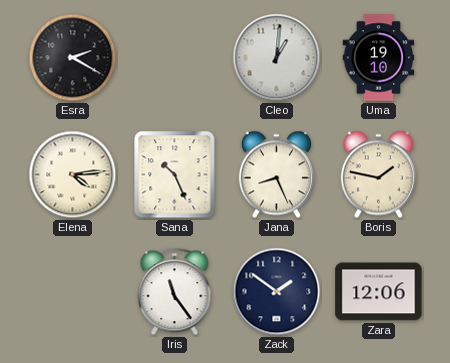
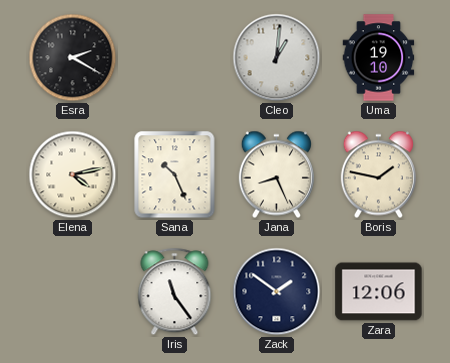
Elena: 4:14 -> 4:13 (73, 175)
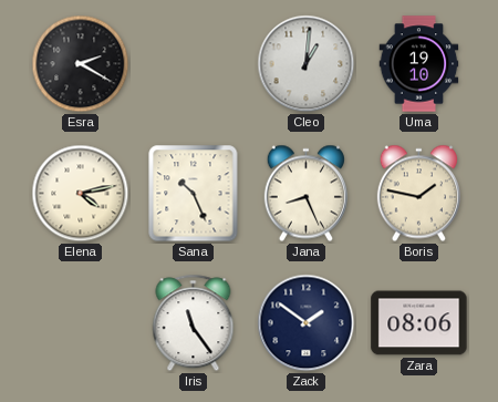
Zara: 12:06 -> 08:06 (419, 323)
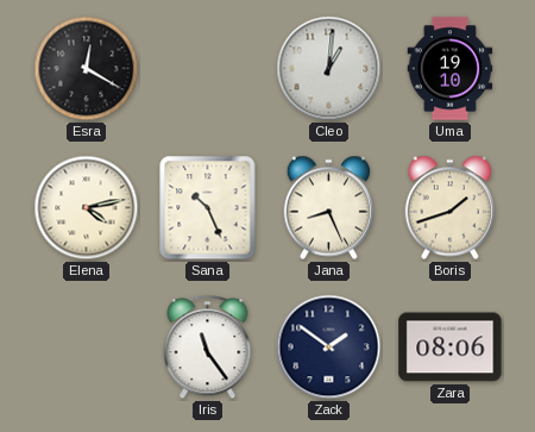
Esra: 2:20 -> 12:20 (87, 69)
Boris: 1:47 -> 1:42 (449, 208)
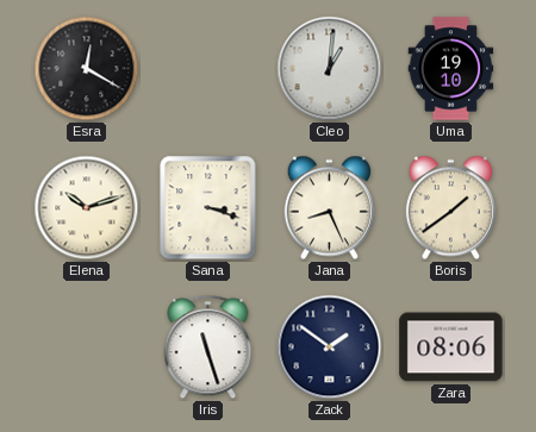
Elena: 4:13 -> 10:12 (87, 208)
Sana: 10:26 -> 3:18 (208, 208)
Boris: 1:42 -> 1:39 (450, 208)
Iris: 11:24 -> 11:27 (208, 348)
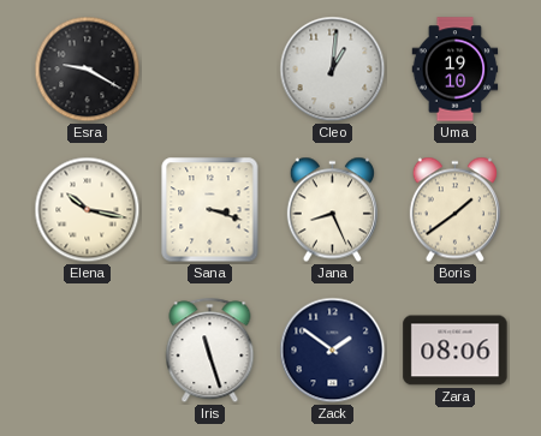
Esra: 12:20 -> 9:20 (88, 70)
Elena: 10:12 -> 10:17 (88, 210)
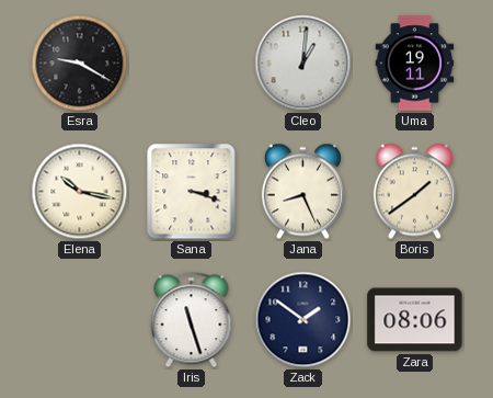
Uma: 19:10 -> 19:11 (415, 64)
